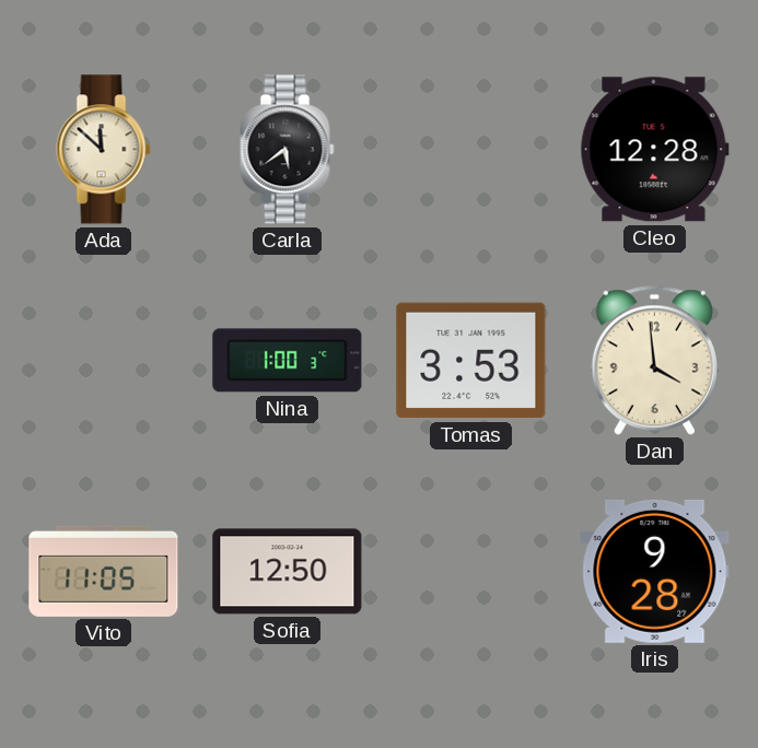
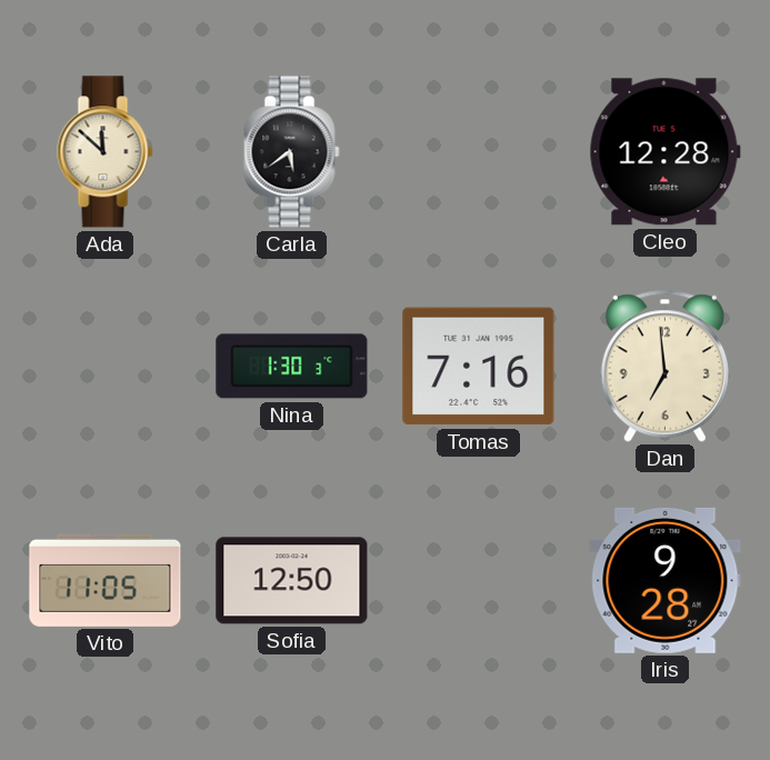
Nina: 1:00 -> 1:30 (292, 367)
Tomas: 3:53 -> 7:16 (479, 367)
Dan: 3:59 -> 6:59 (664, 366)
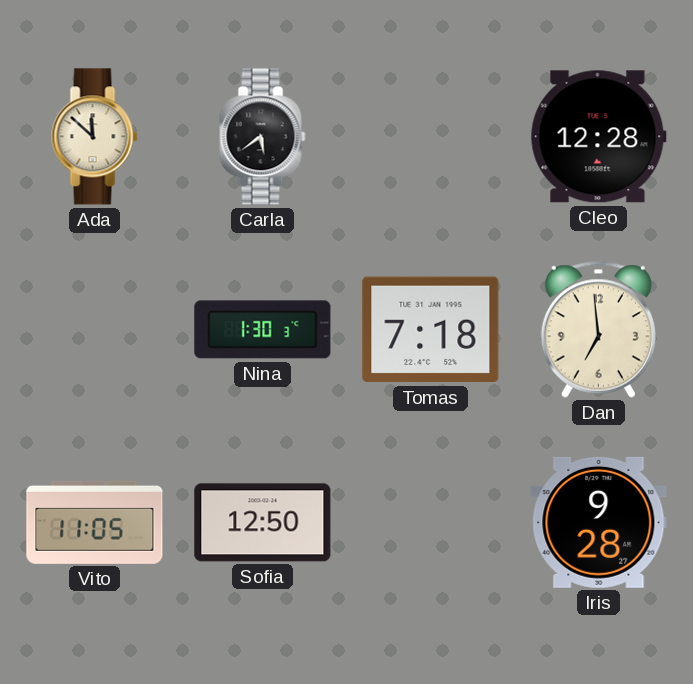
Tomas: 7:16 -> 7:18 (431, 330)
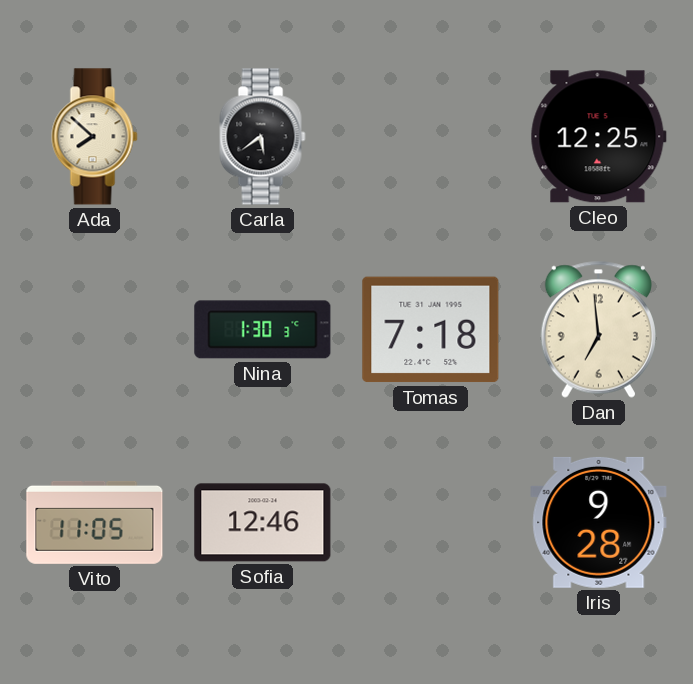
Ada: 11:52 -> 7:52 (95, 137)
Cleo: 12:28 -> 12:25 (598, 137)
Sofia: 12:50 -> 12:46 (263, 523)
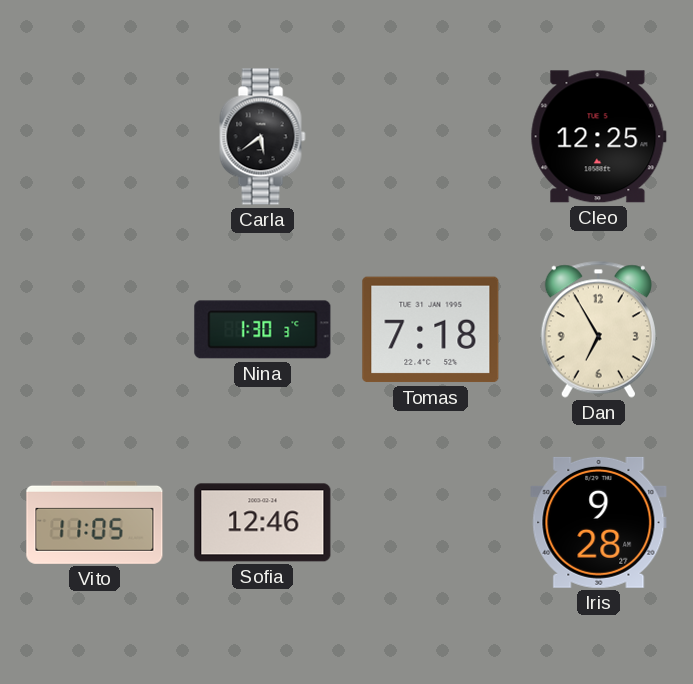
Ada: 7:52 -> none (95, 137)
Dan: 6:59 -> 6:55 (598, 329)
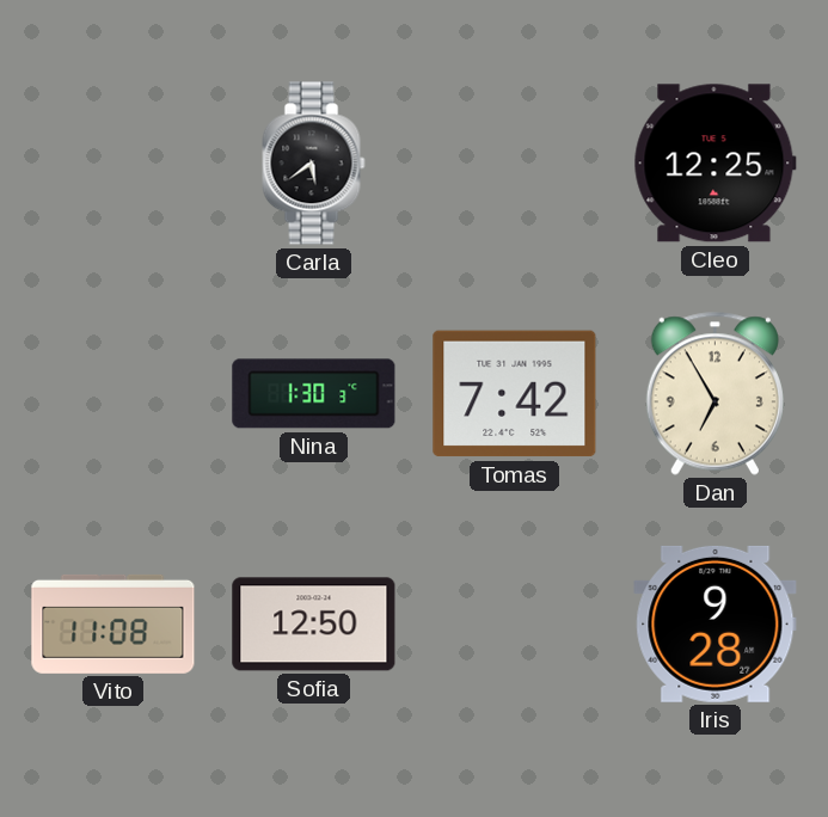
Tomas: 7:18 -> 7:42 (515, 394)
Vito: 11:05 -> 11:08 (114, 623)
Sofia: 12:46 -> 12:50 (314, 625)
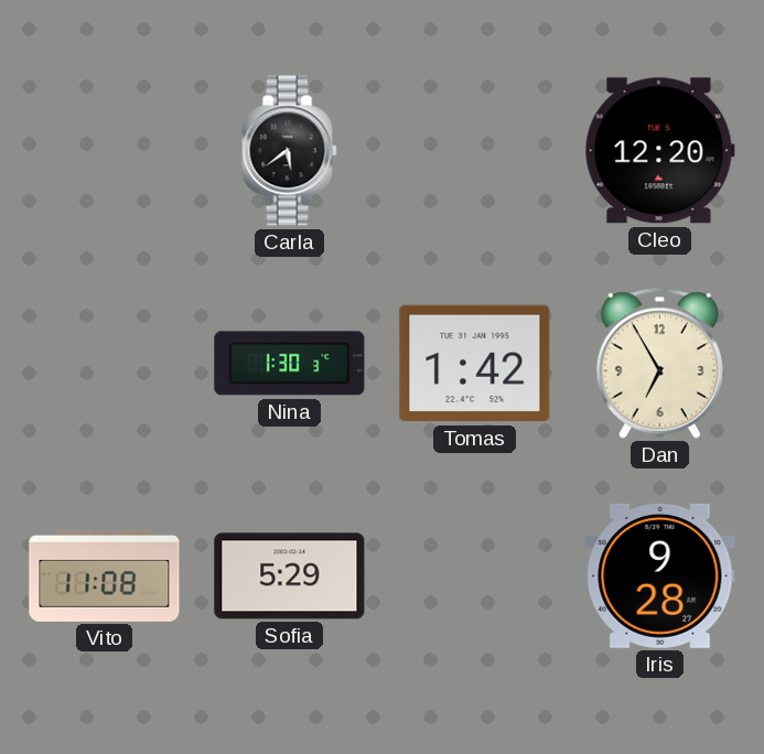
Cleo: 12:25 -> 12:20 (659, 151)
Tomas: 7:42 -> 1:42 (475, 364)
Sofia: 12:50 -> 5:29 (290, 577)
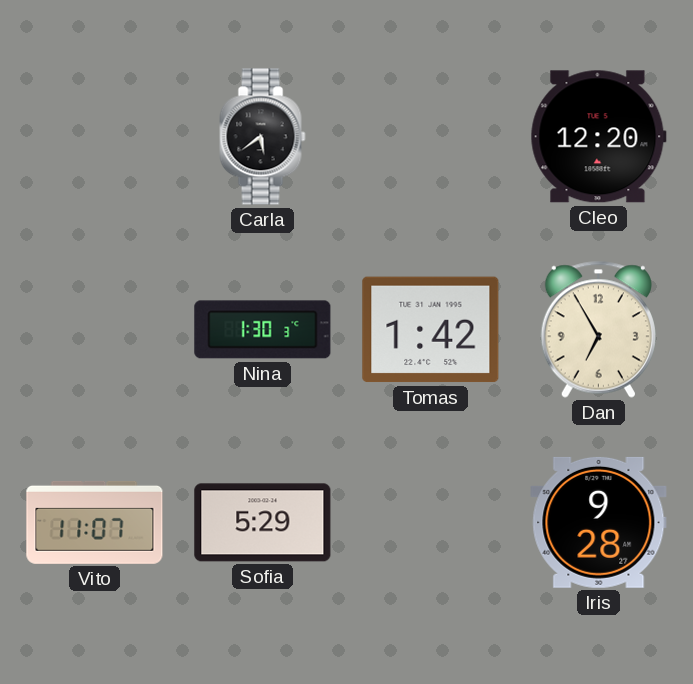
Vito: 11:08 -> 11:07 (95, 522)
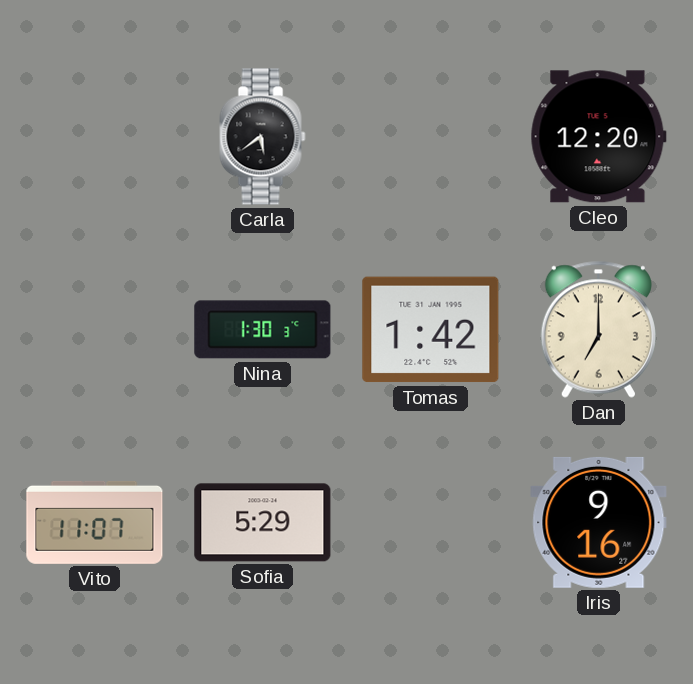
Dan: 6:55 -> 7:00 (598, 329)
Iris: 9:28 -> 9:16 (599, 522)
